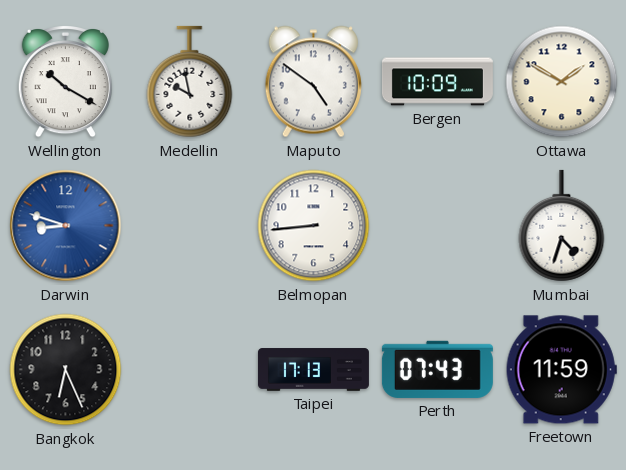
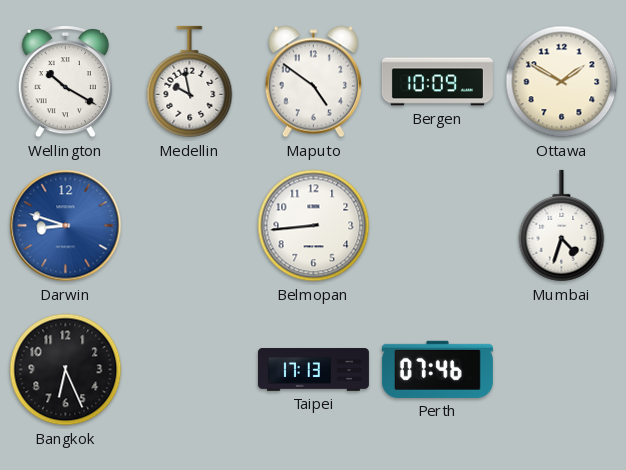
Perth: 07:43 -> 07:46 (437, 369)
Freetown: 11:59 -> none (561, 370)
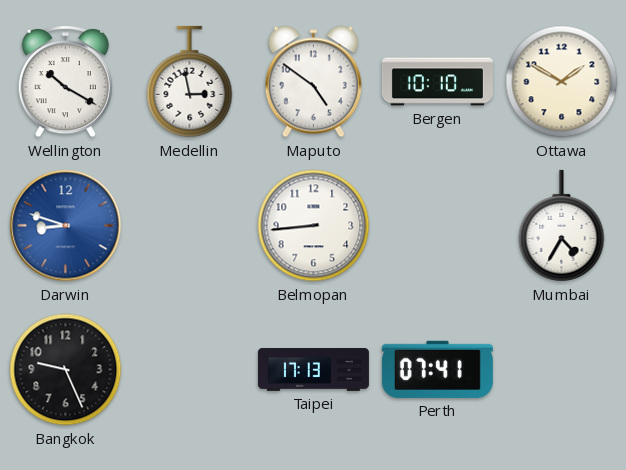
Medellin: 9:58 -> 2:58 (190, 82)
Bergen: 10:09 -> 10:10 (437, 82)
Mumbai: 4:33 -> 4:35 (562, 226)
Bangkok: 6:26 -> 9:26 (66, 370)
Perth: 07:46 -> 07:41 (437, 369)
